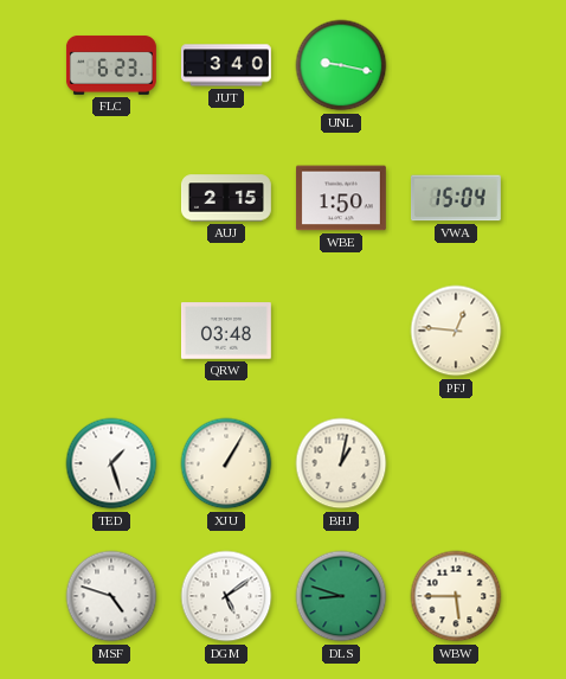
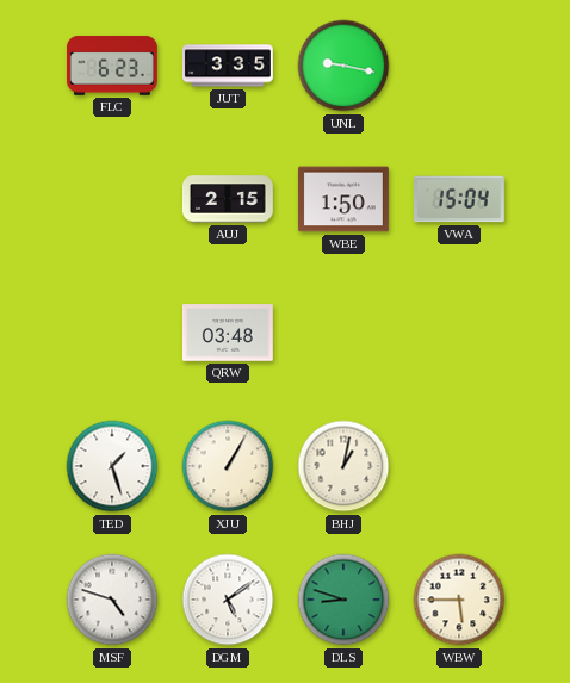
JUT: 3:40 -> 3:35 (228, 66)
PFJ: 12:46 -> none (456, 331)
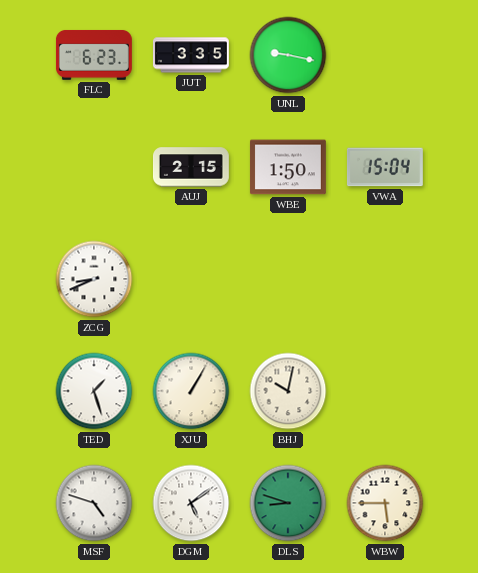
ZCG: none -> 8:41 (94, 279)
QRW: 03:48 -> none (228, 333)
BHJ: 1:02 -> 10:02 (288, 391)
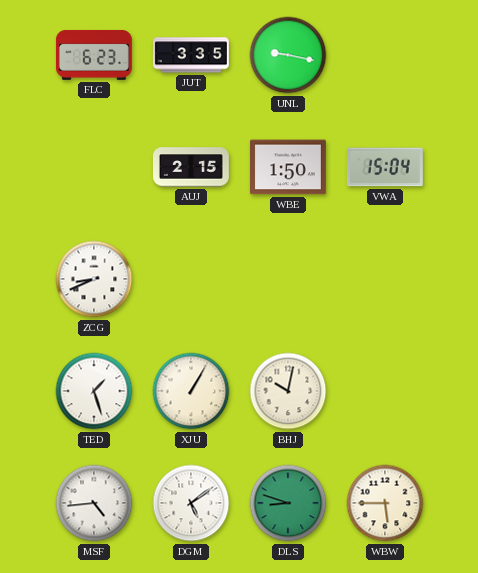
MSF: 4:48 -> 4:44 (94, 503)
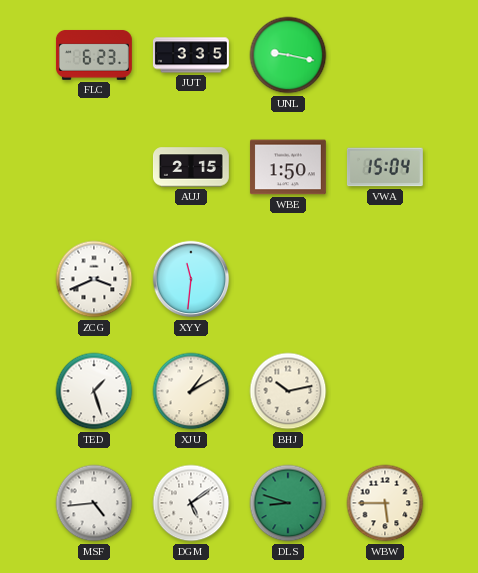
ZCG: 8:41 -> 3:41 (94, 279)
XYY: none -> 11:31 (191, 279)
XJU: 1:05 -> 1:10 (191, 391)
BHJ: 10:02 -> 10:13 (288, 391)
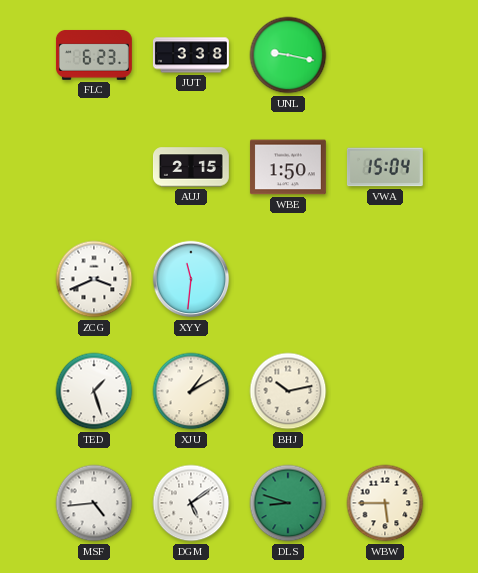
JUT: 3:35 -> 3:38 (191, 55)
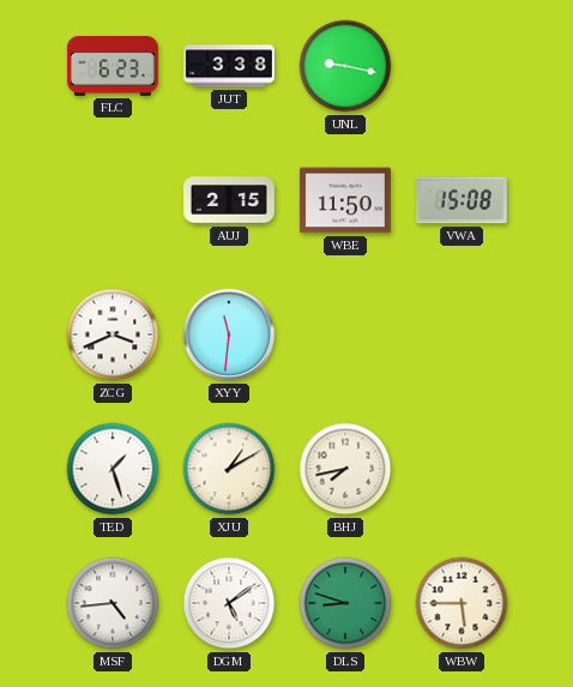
WBE: 1:50 -> 11:50 (345, 200)
VWA: 15:04 -> 15:08 (462, 200)
BHJ: 10:13 -> 7:43 (345, 469)
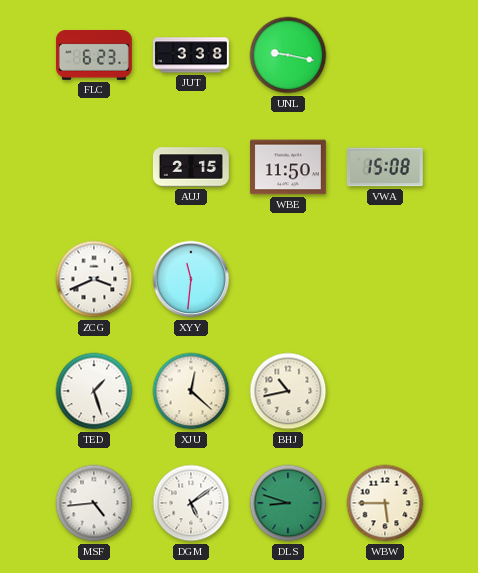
XJU: 1:10 -> 12:22 (191, 391)
BHJ: 7:43 -> 10:43 (288, 391)
